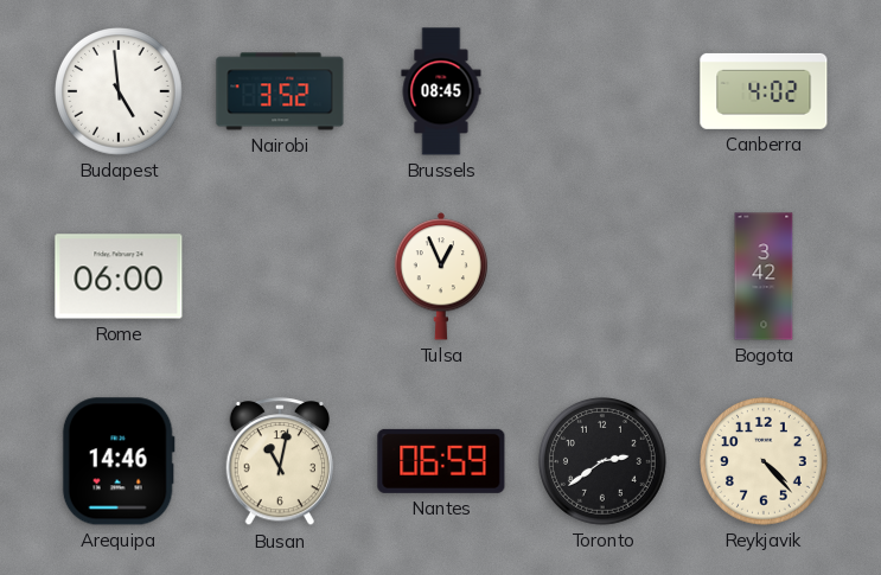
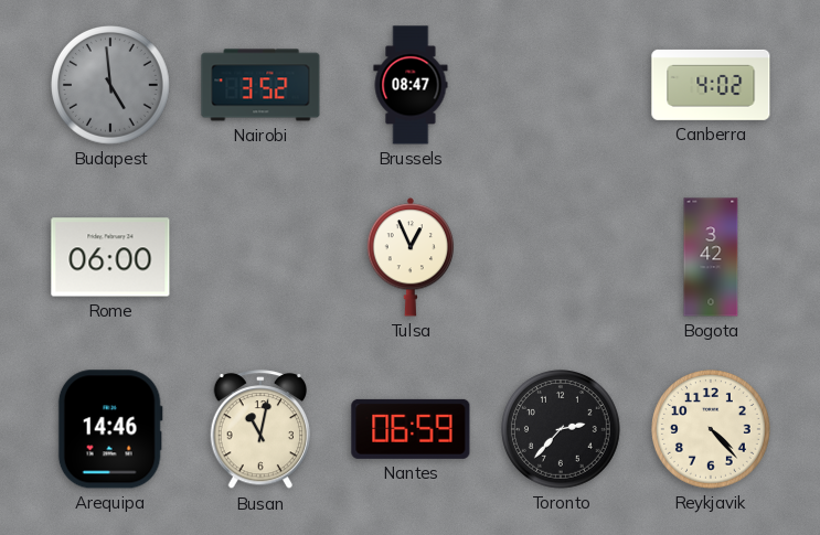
Budapest dial: white -> grey (111, 86)
Brussels: 08:45 -> 08:47 (411, 85)
Toronto: 2:39 -> 2:37 (562, 430)
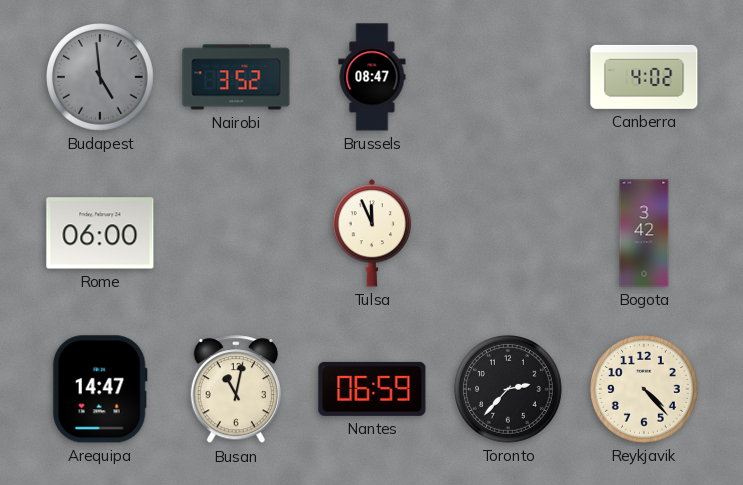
Tulsa: 12:56 -> 11:56 (372, 233)
Arequipa: 14:46 -> 14:47 (100, 389)
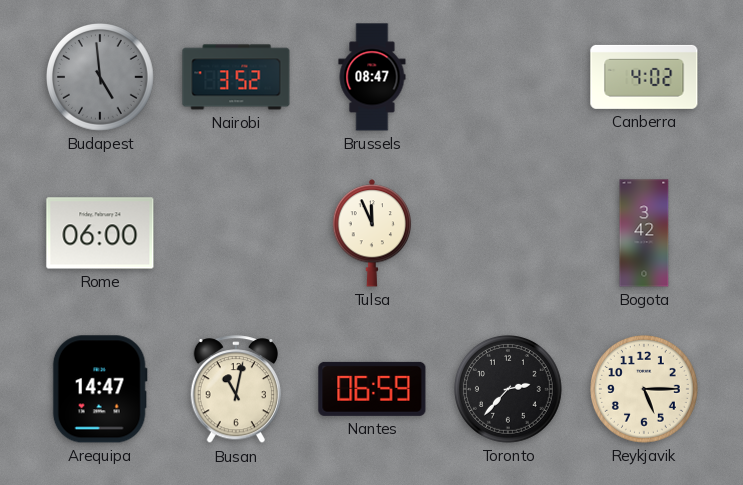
Reykjavik: 4:23 -> 5:15 (645, 390)
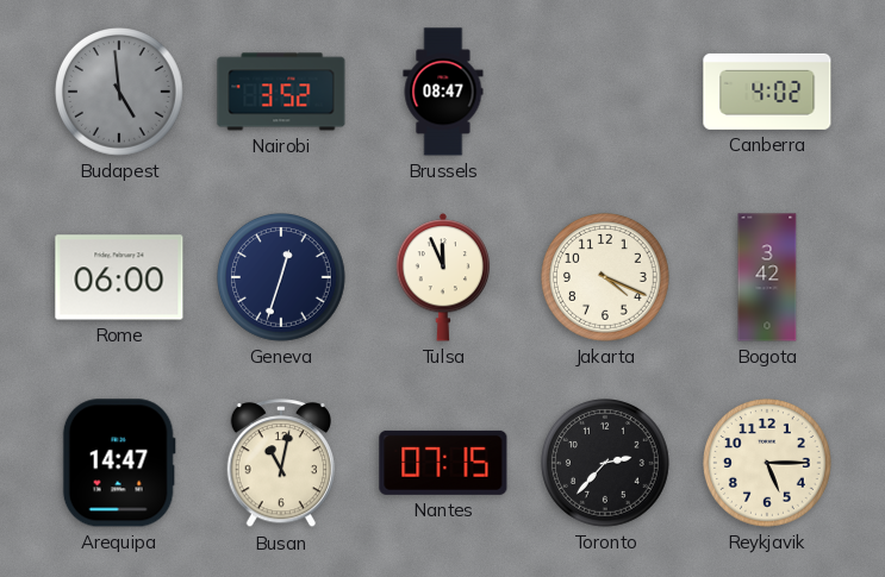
Geneva: none -> 12:33 (282, 278)
Jakarta: none -> 4:19 (606, 278)
Nantes: 06:59 -> 07:15 (443, 463)
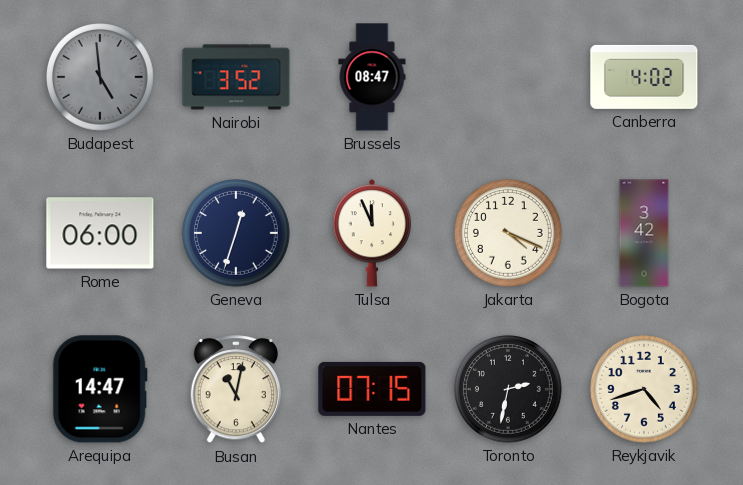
Toronto: 2:37 -> 2:32 (509, 390)
Reykjavik: 5:15 -> 4:42 (645, 390)
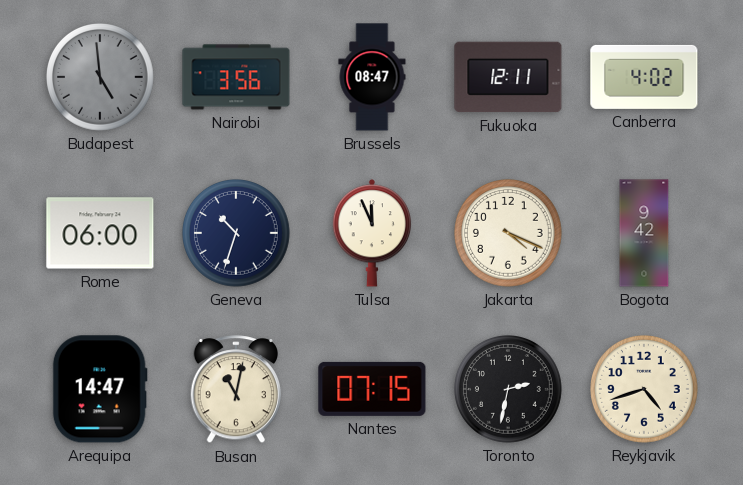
Nairobi: 3:52 -> 3:56 (236, 77)
Fukuoka: none -> 12:11 (508, 77)
Geneva: 12:33 -> 10:33 (237, 234)
Bogota: 3:42 -> 9:42 (644, 233)
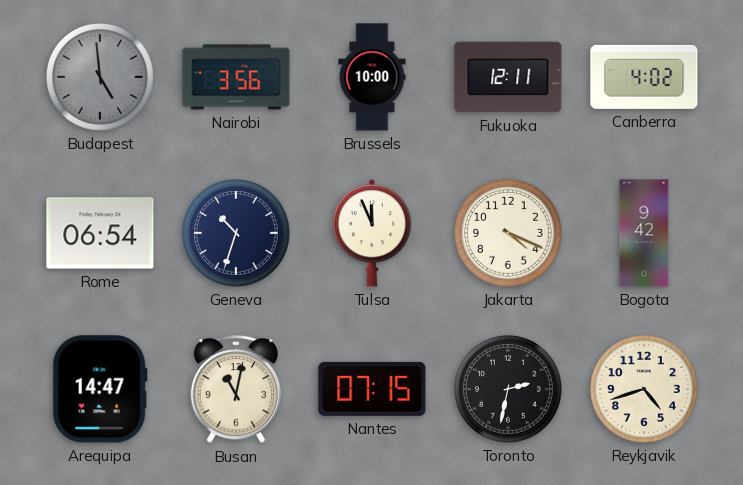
Brussels: 08:47 -> 10:00 (372, 77)
Rome: 06:00 -> 06:54 (100, 233)
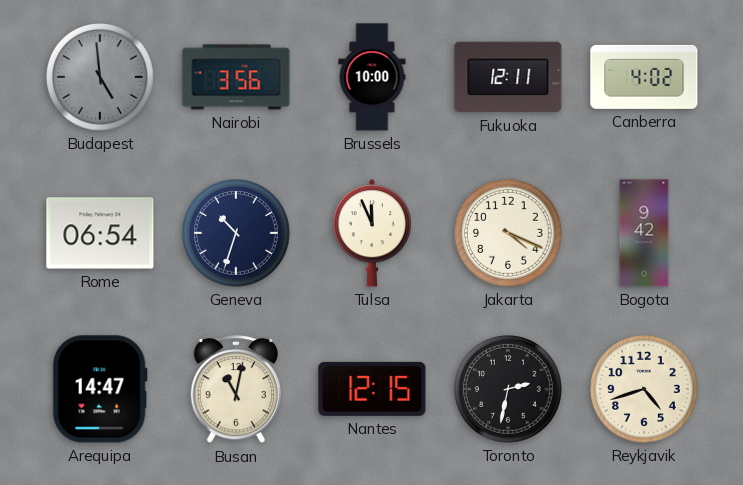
Nantes: 07:15 -> 12:15 (372, 389)
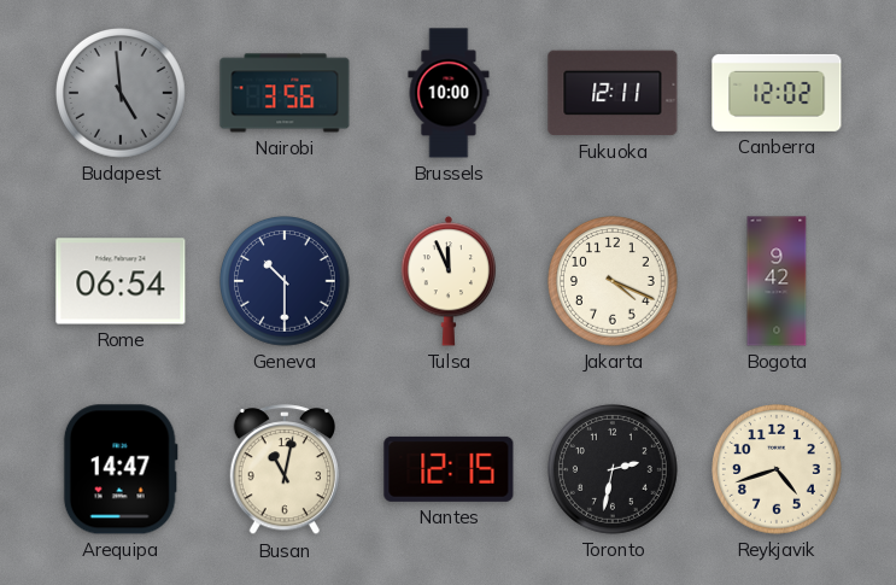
Canberra: 4:02 -> 12:02 (777, 93)
Geneva: 10:33 -> 10:30 (286, 282)
